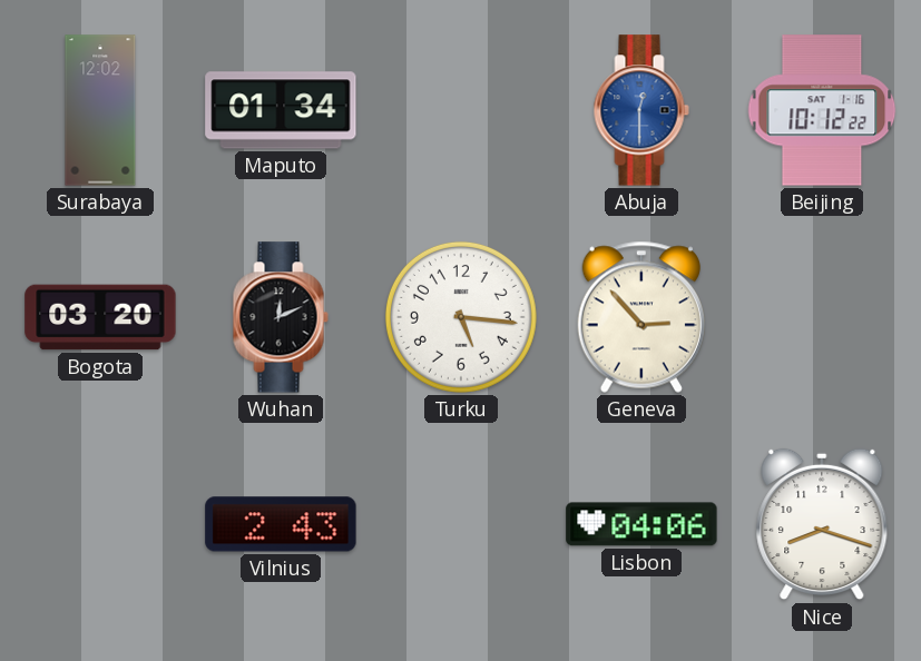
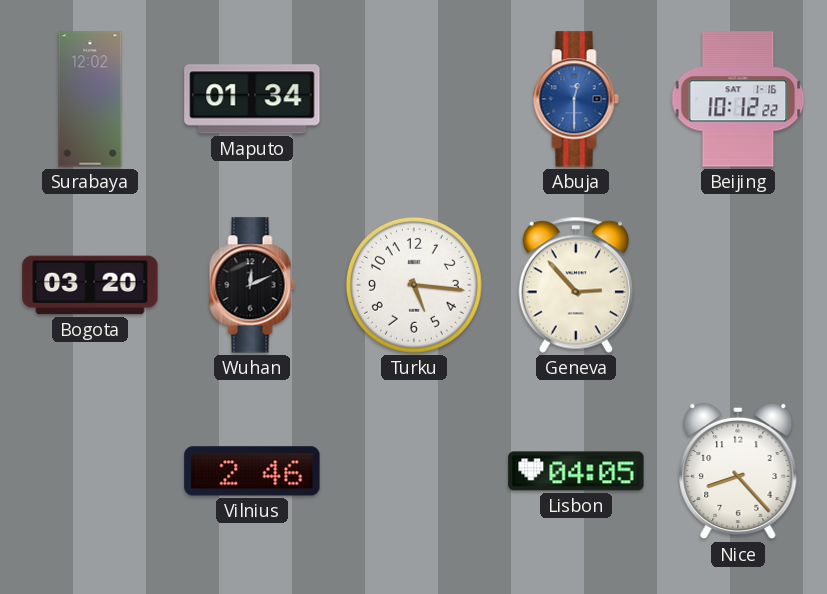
Vilnius: 2:43 -> 2:46 (252, 471)
Lisbon: 04:06 -> 04:05 (576, 471)
Nice: 8:18 -> 8:23 (738, 471)
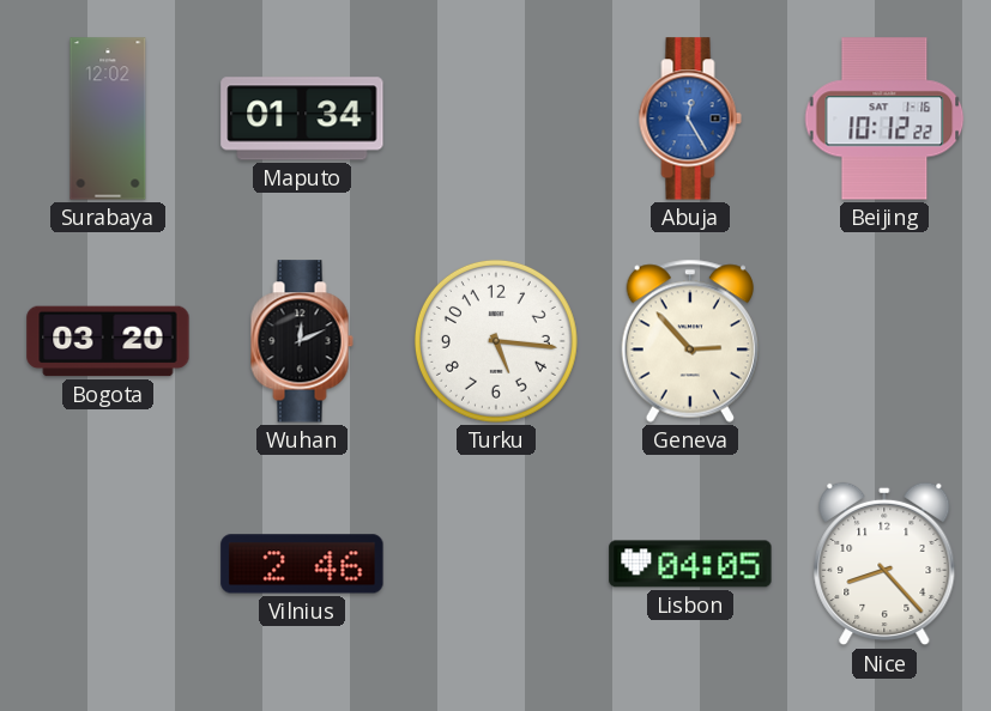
Abuja: 12:30 -> 12:25 (690, 118)
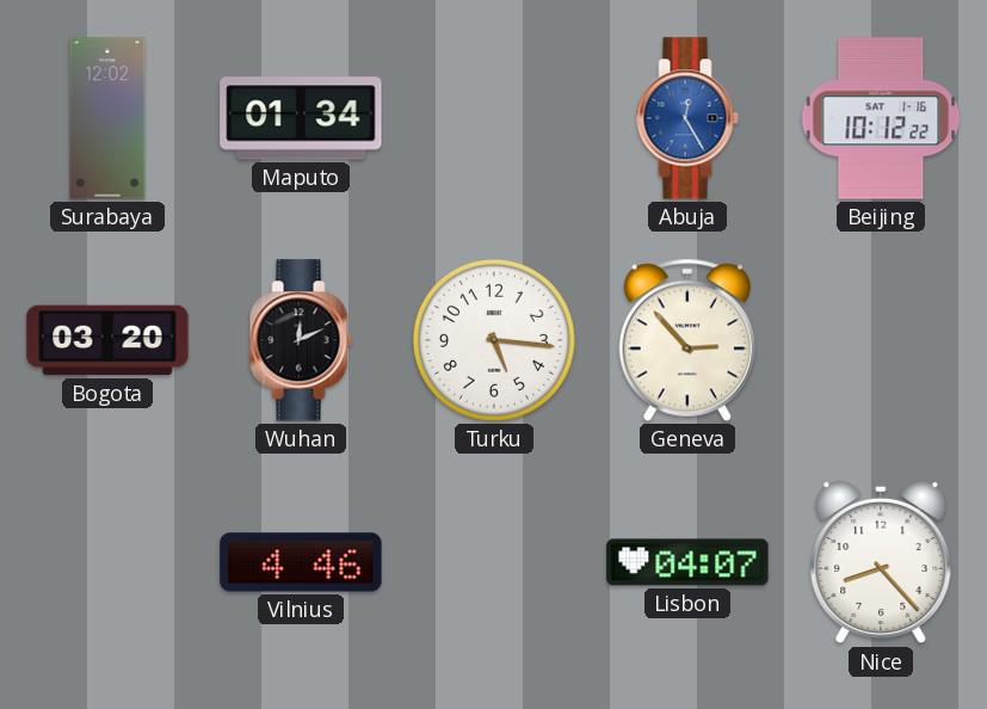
Vilnius: 2:46 -> 4:46 (301, 562)
Lisbon: 04:05 -> 04:07 (687, 562)
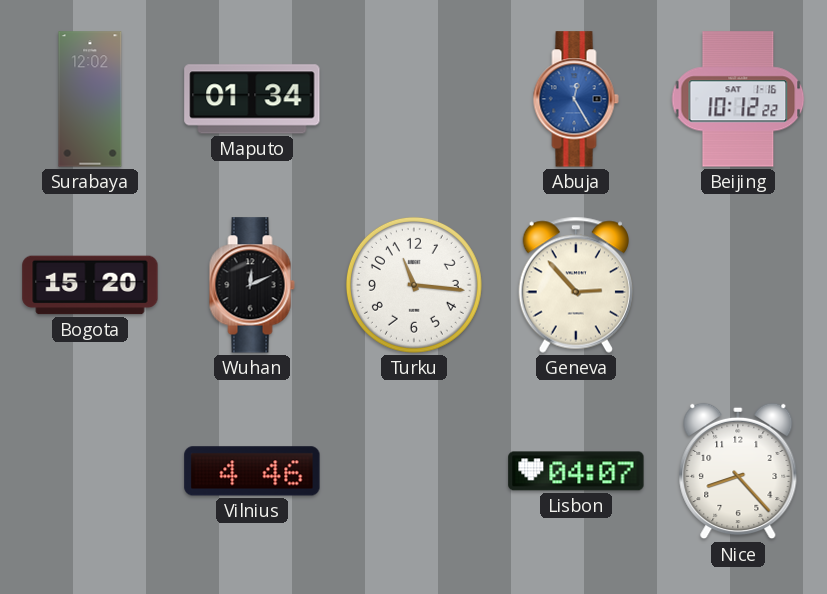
Bogota: 03:20 -> 15:20 (90, 285)
Turku: 5:16 -> 11:16 (414, 285)
